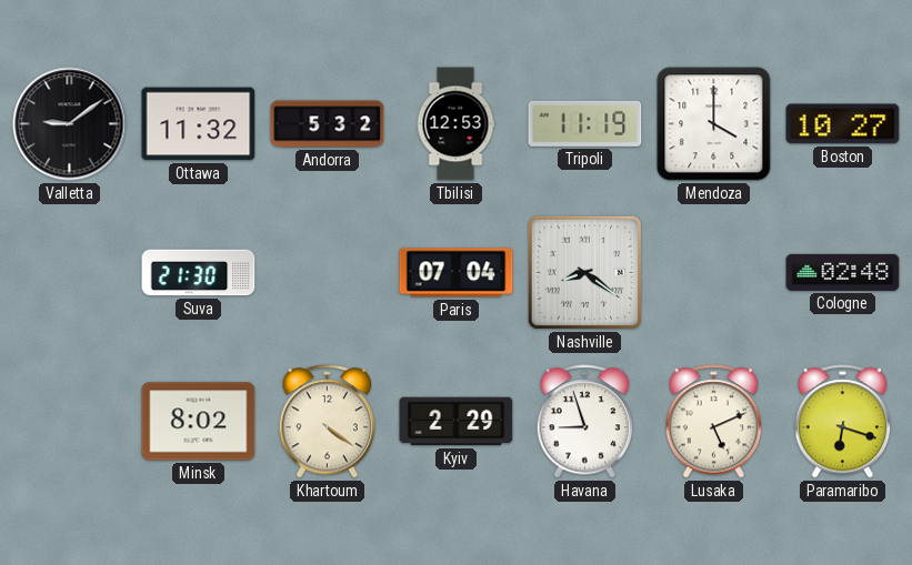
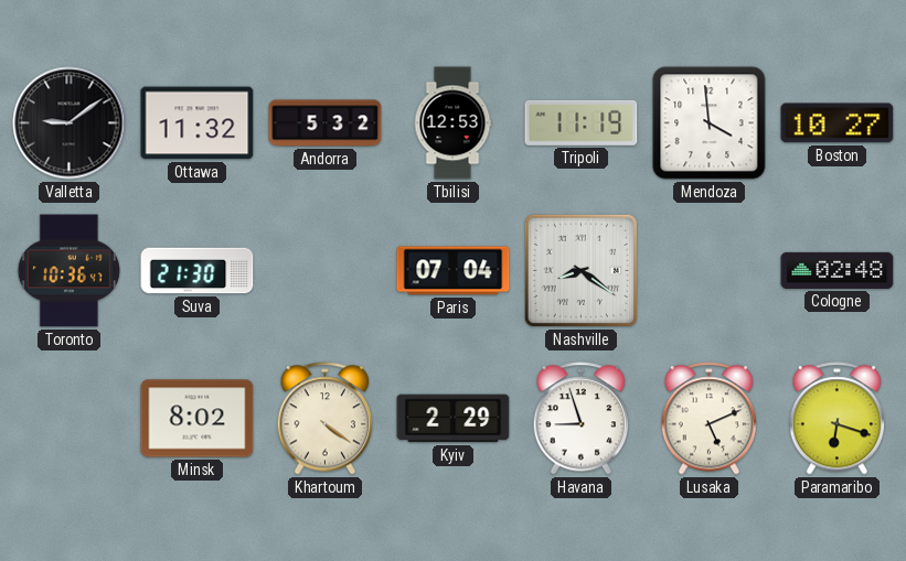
Mendoza: 4:00 -> 3:59 (710, 123)
Toronto: none -> 10:36 (68, 271)
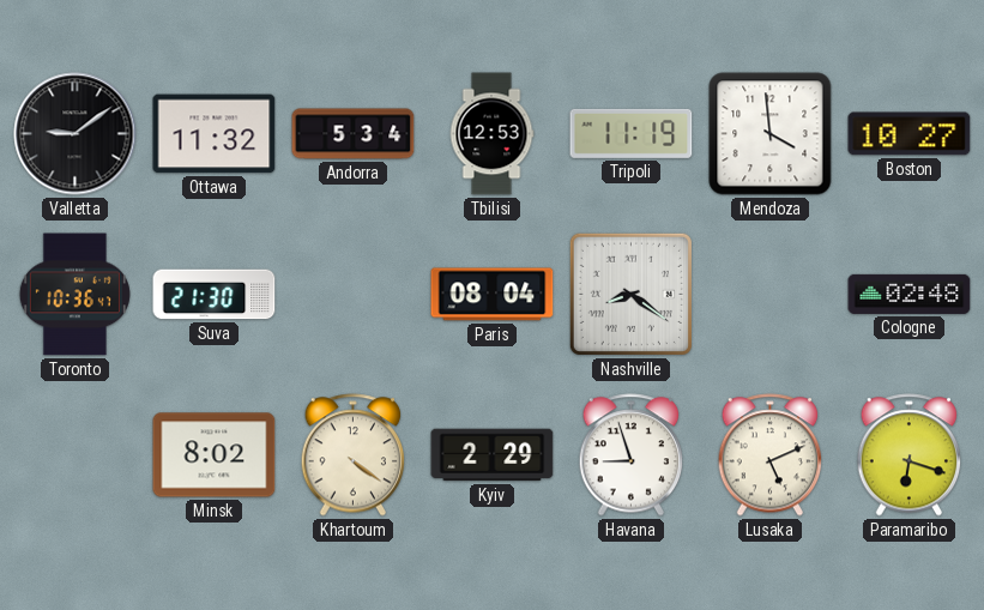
Andorra: 5:32 -> 5:34 (354, 134)
Paris: 07:04 -> 08:04 (493, 295)
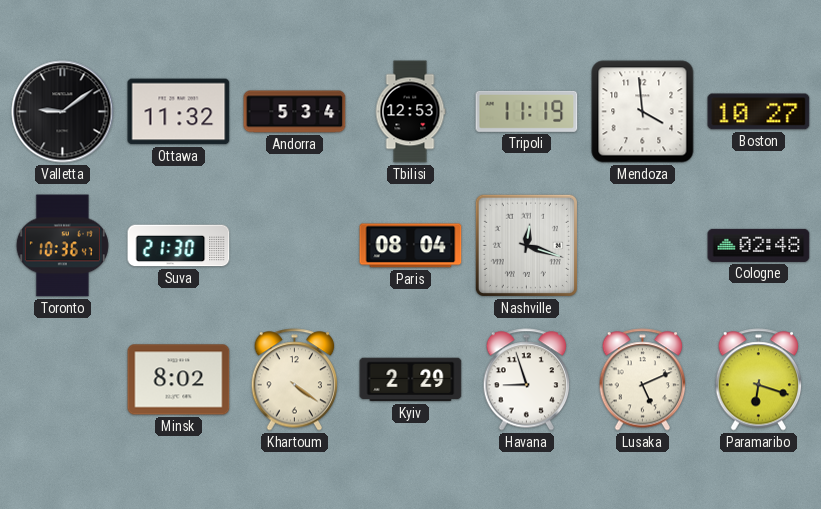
Nashville: 8:21 -> 12:18 (526, 245)
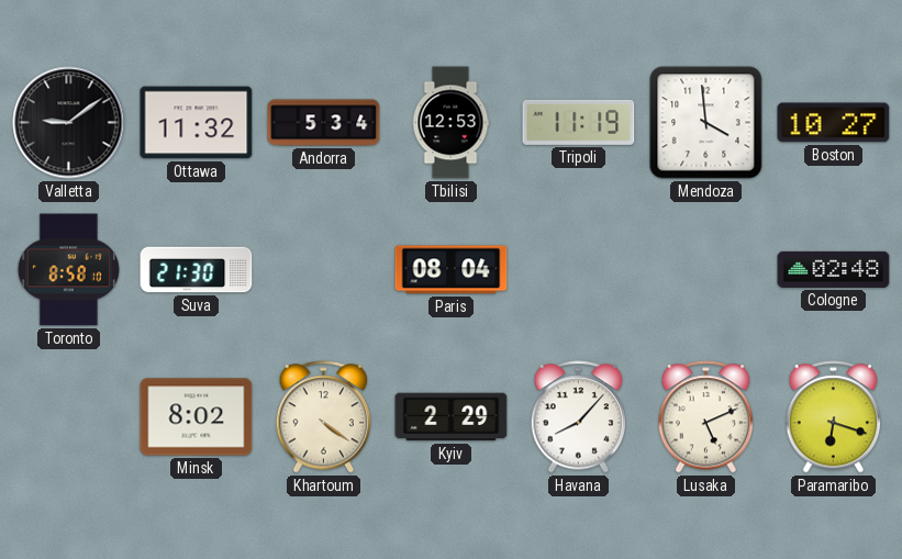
Toronto: 10:36 -> 8:58 (68, 270)
Nashville: 12:18 -> none (526, 245)
Havana: 8:57 -> 8:07 (579, 417)
